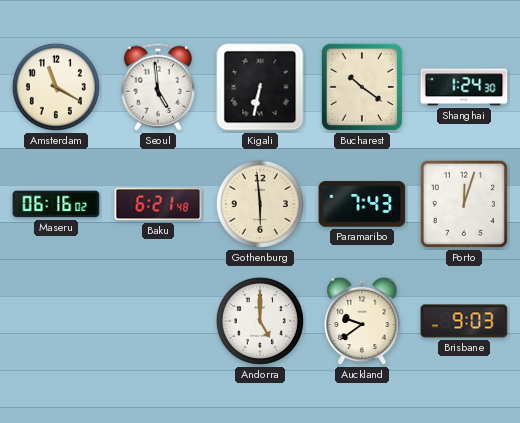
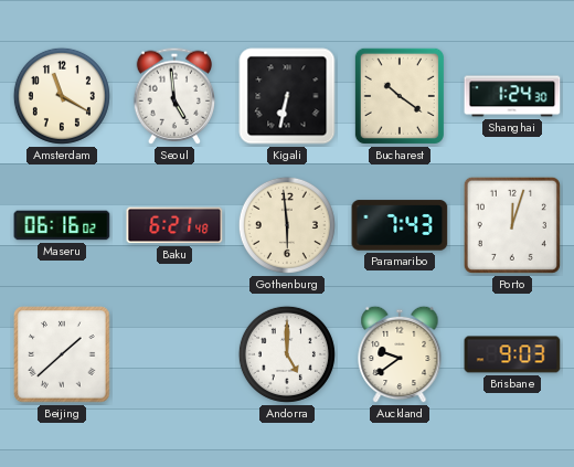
Beijing: none -> 1:38 (62, 354)
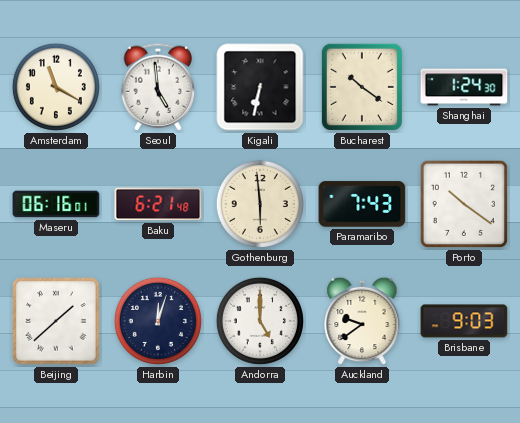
Maseru: 06:16:02 -> 06:16:01 (56, 204)
Porto: 12:03 -> 10:21 (464, 204)
Harbin: none -> 12:03 (158, 321)
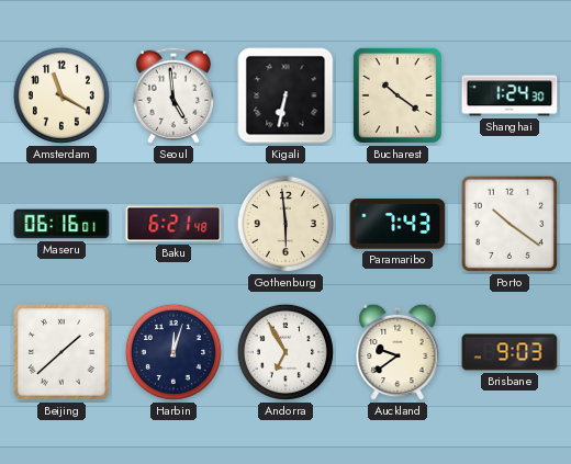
Andorra: 5:00 -> 6:55 (285, 352)
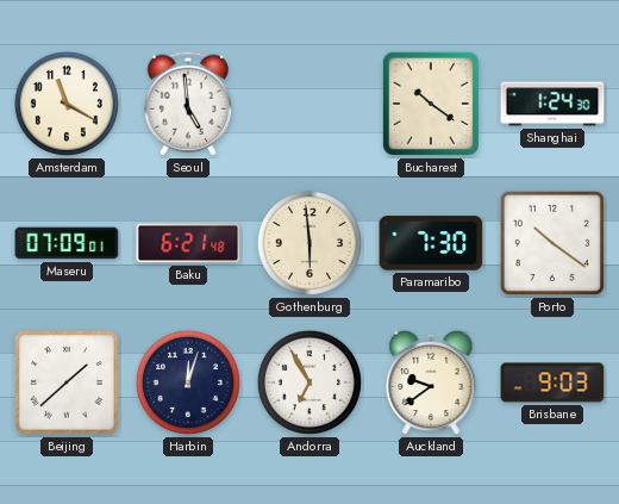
Kigali: 6:32 -> none (285, 95)
Maseru: 06:16 -> 07:09 (67, 243)
Paramaribo: 7:43 -> 7:30 (431, 243)
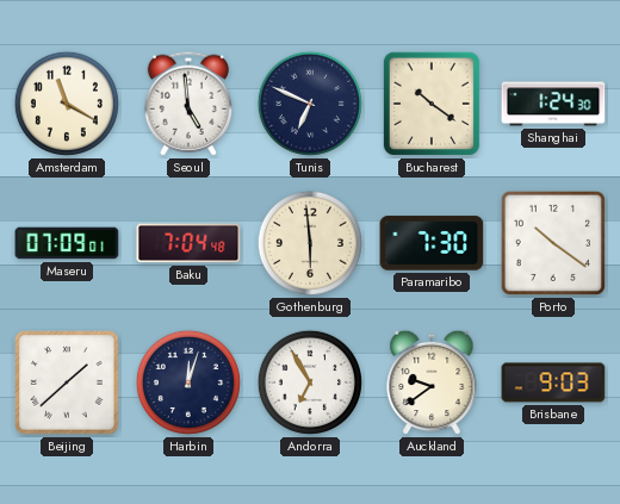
Tunis: none -> 6:49 (310, 104)
Baku: 6:21 -> 7:04 (188, 243)
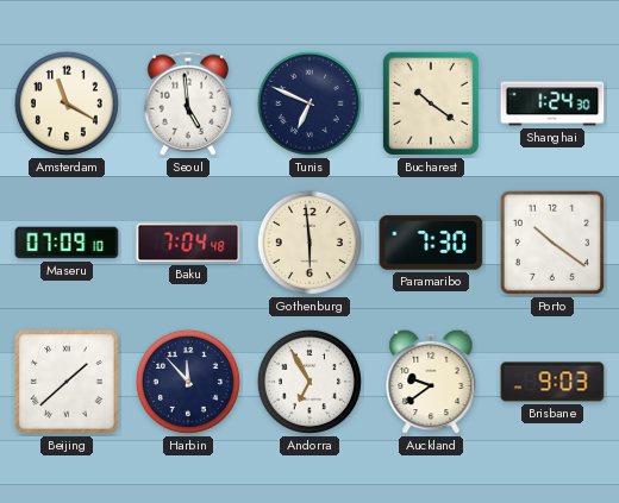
Maseru: 07:09:01 -> 07:09:10 (67, 243)
Harbin: 12:03 -> 11:53 (188, 382)
